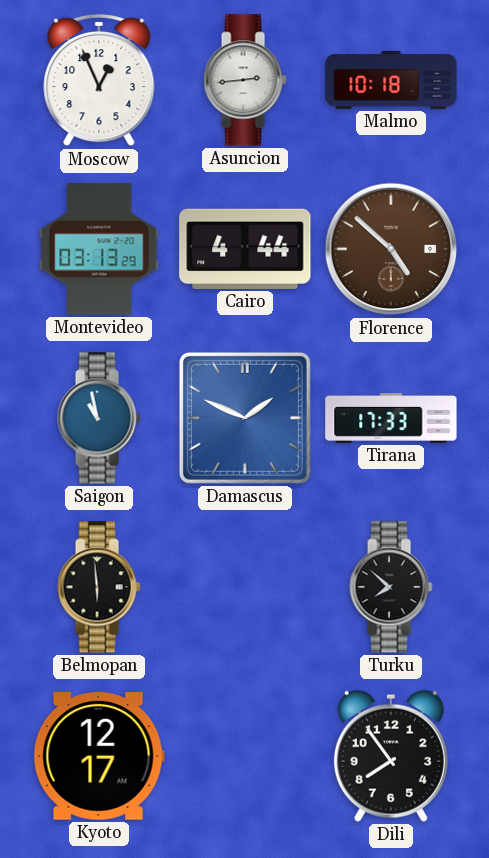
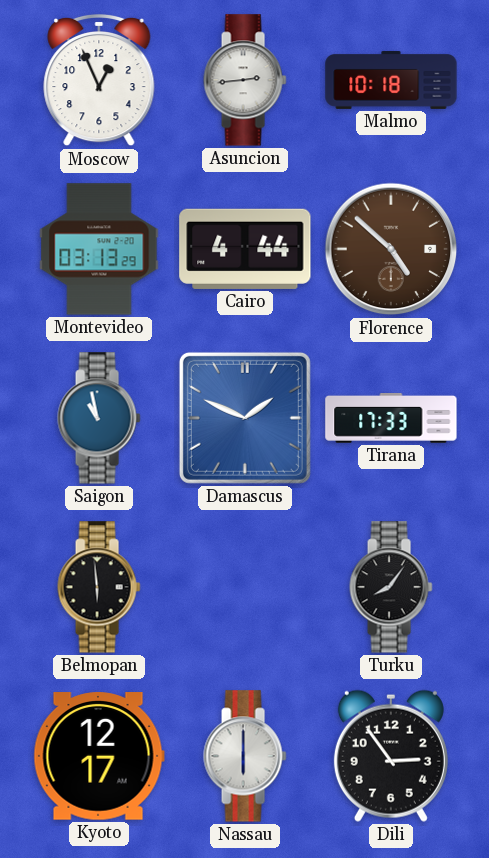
Turku: 7:52 -> 8:06 (391, 587)
Nassau: none -> 6:00 (245, 756)
Dili: 7:54 -> 2:54 (391, 756)
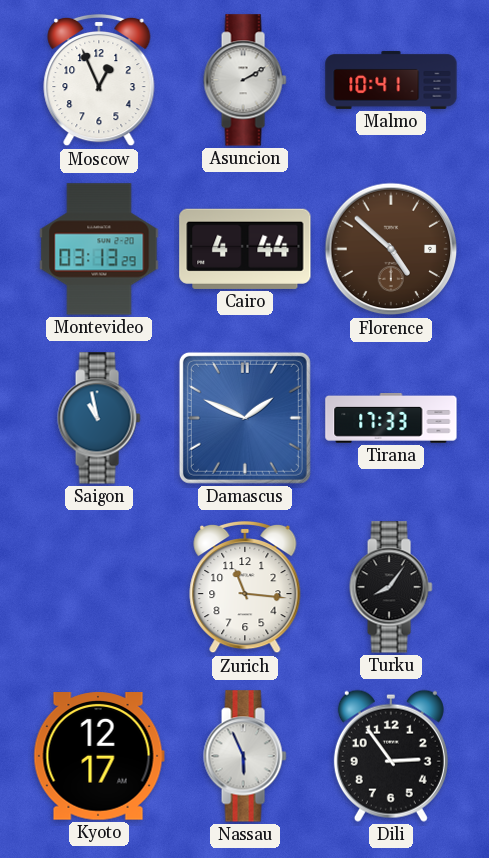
Asuncion: 2:44 -> 2:10 (245, 80)
Malmo: 10:18 -> 10:41 (391, 80)
Belmopan: 5:59 -> none (99, 587)
Zurich: none -> 11:16 (245, 587)
Nassau: 6:00 -> 5:56 (245, 756)
